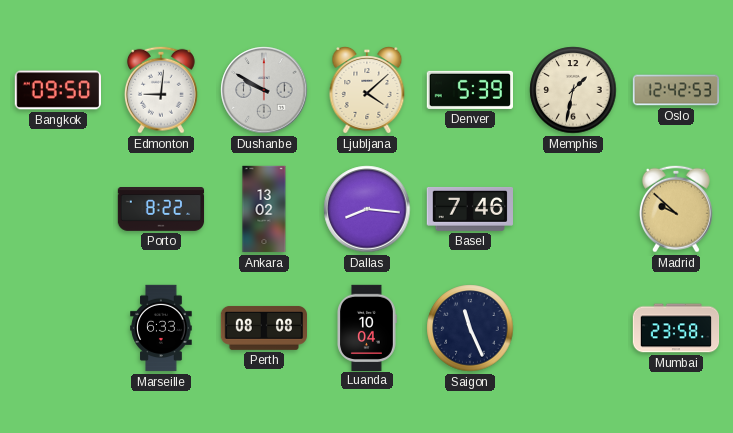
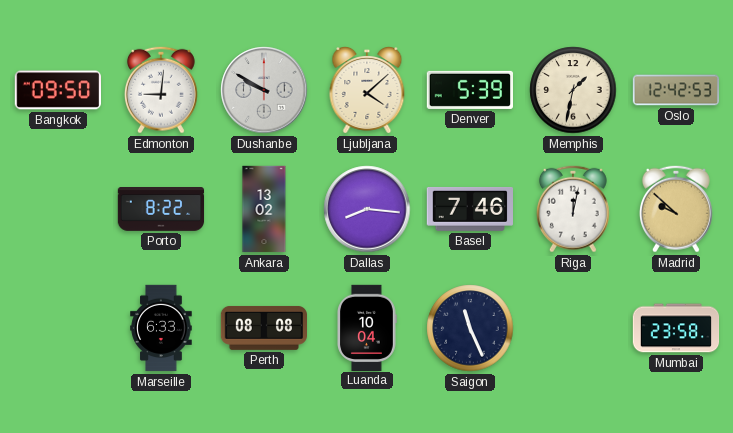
Riga: none -> 12:02 (573, 209)
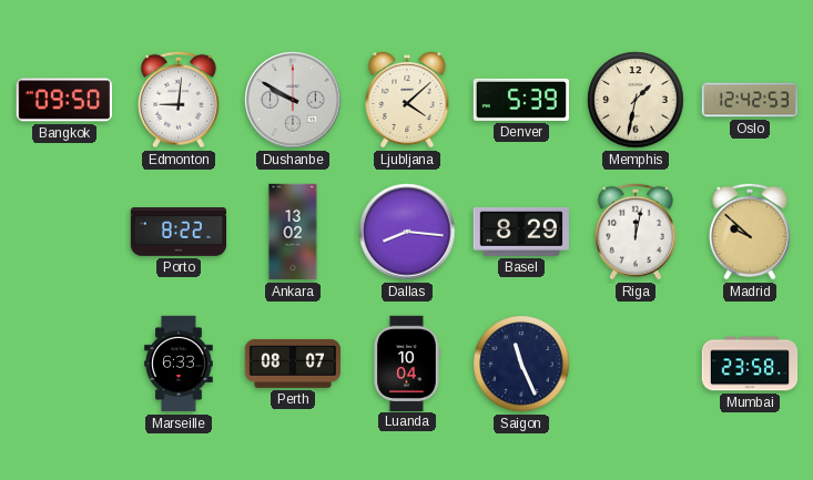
Basel: 7:46 -> 8:29 (520, 232)
Perth: 08:08 -> 08:07 (292, 364)
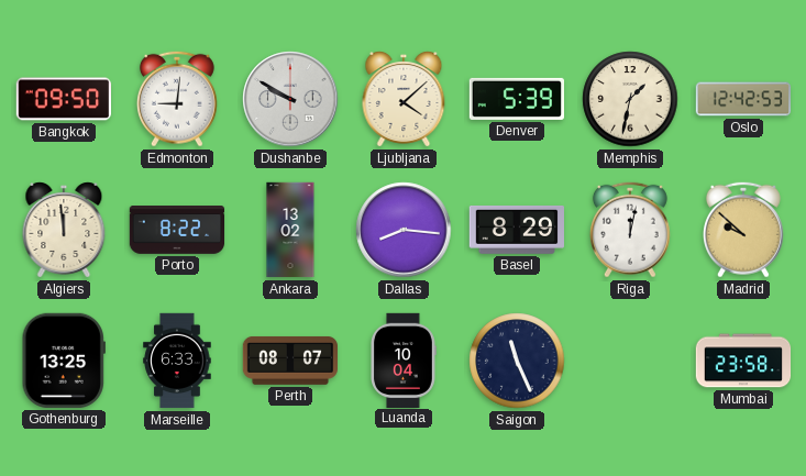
Algiers: none -> 11:59 (64, 231)
Gothenburg: none -> 13:25 (64, 361)
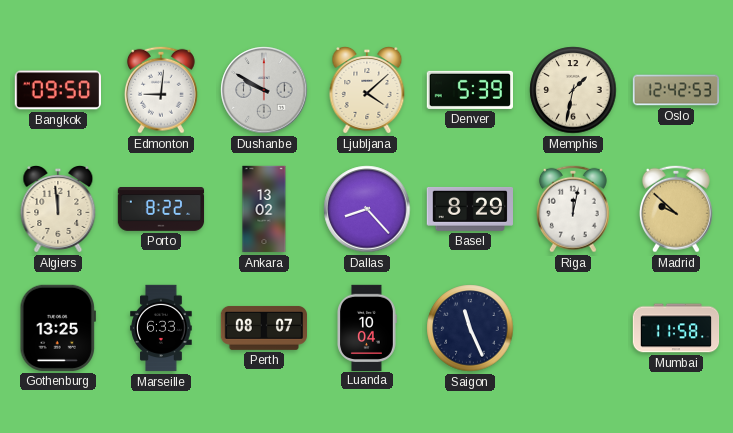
Dallas: 8:16 -> 8:23 (367, 209)
Mumbai: 23:58 -> 11:58 (676, 328)
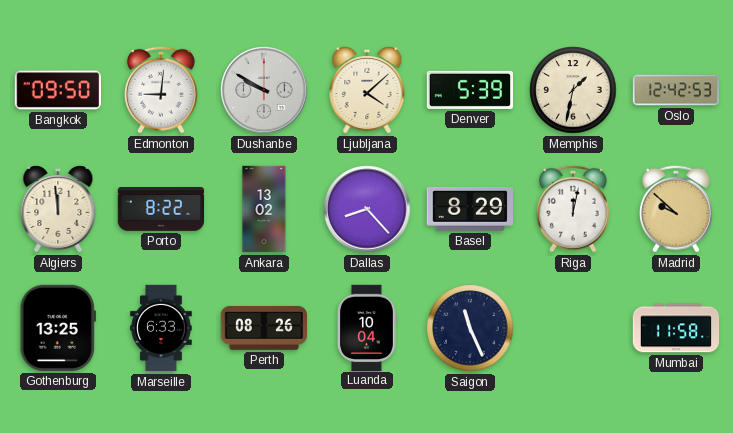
Perth: 08:07 -> 08:26 (263, 328)
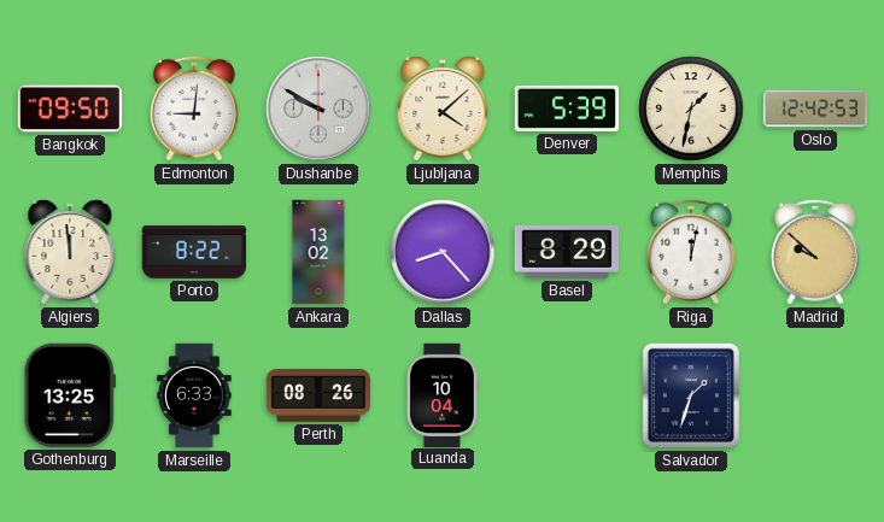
Saigon: 11:26 -> none (470, 328)
Salvador: none -> 1:33 (691, 395)
Mumbai: 11:58 -> none (676, 328)
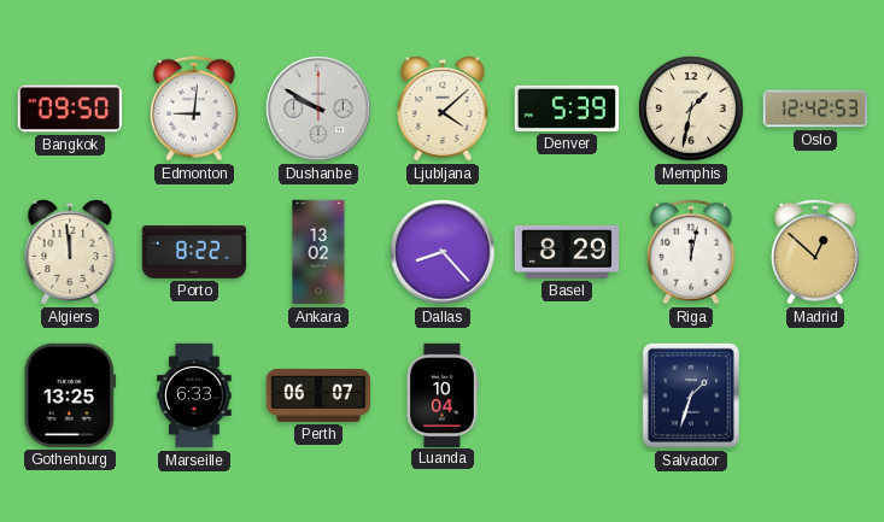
Madrid: 9:52 -> 12:52 (815, 252)
Perth: 08:26 -> 06:07 (317, 395)
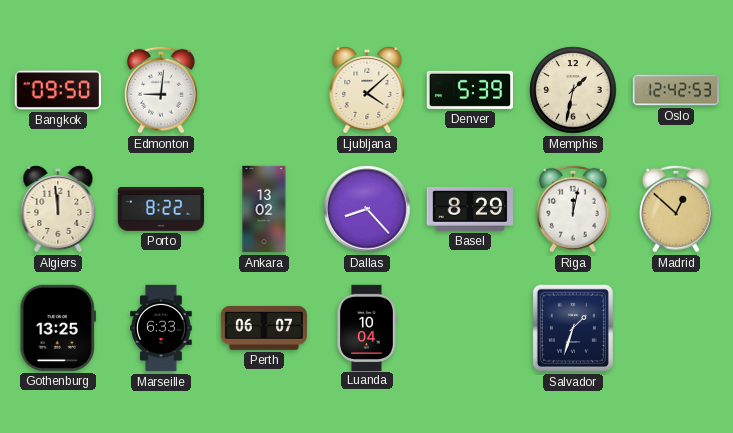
Dushanbe: 9:50 -> none (318, 108)
